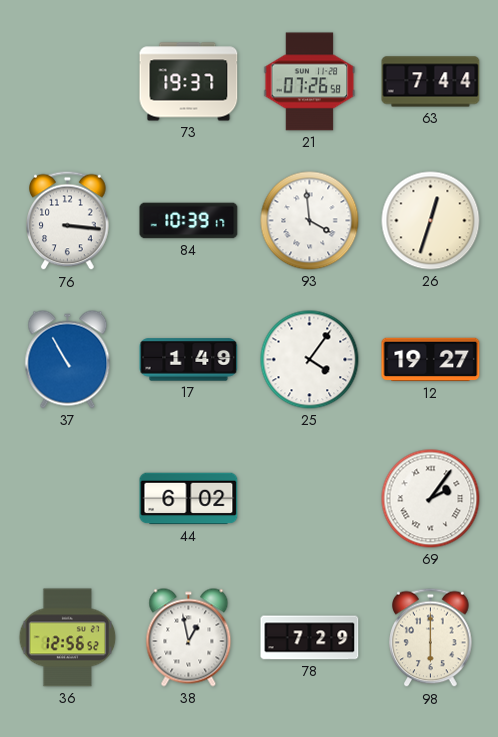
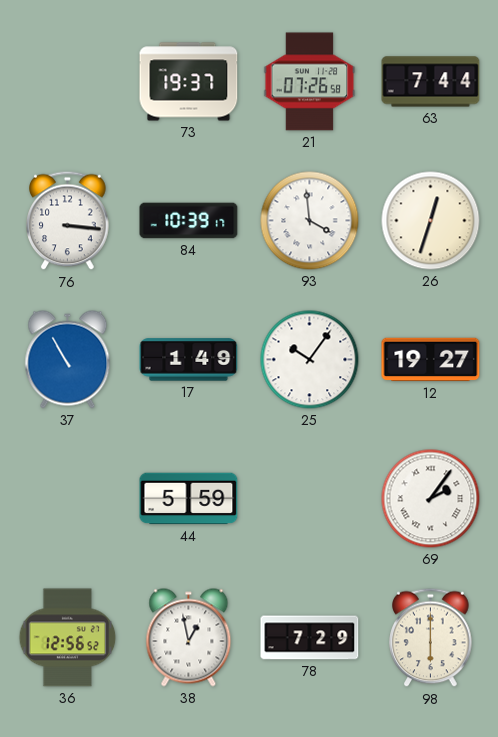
25: 4:06 -> 10:06 (310, 360)
44: 6:02 -> 5:59 (189, 499)
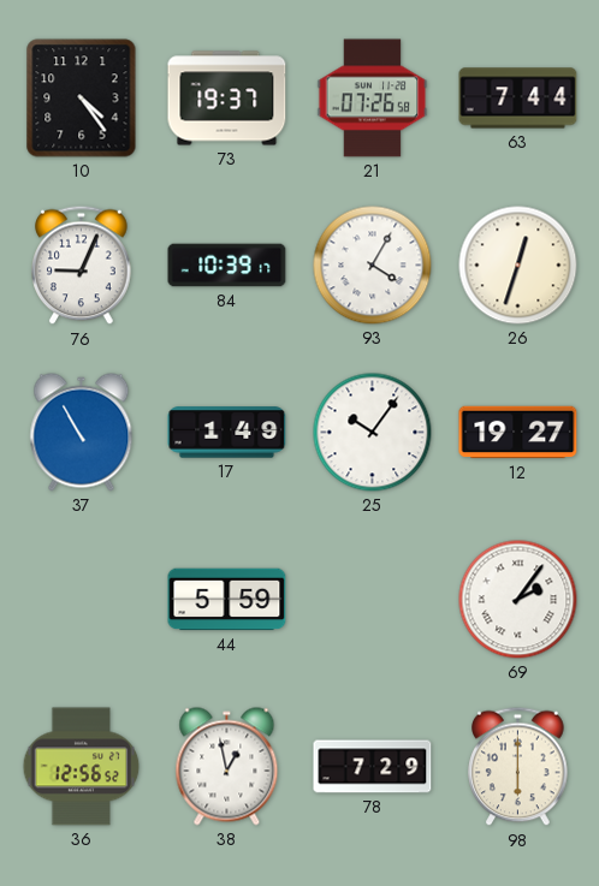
10: none -> 4:24 (82, 99)
76: 3:16 -> 9:04 (82, 266)
93: 3:59 -> 4:05 (373, 266)
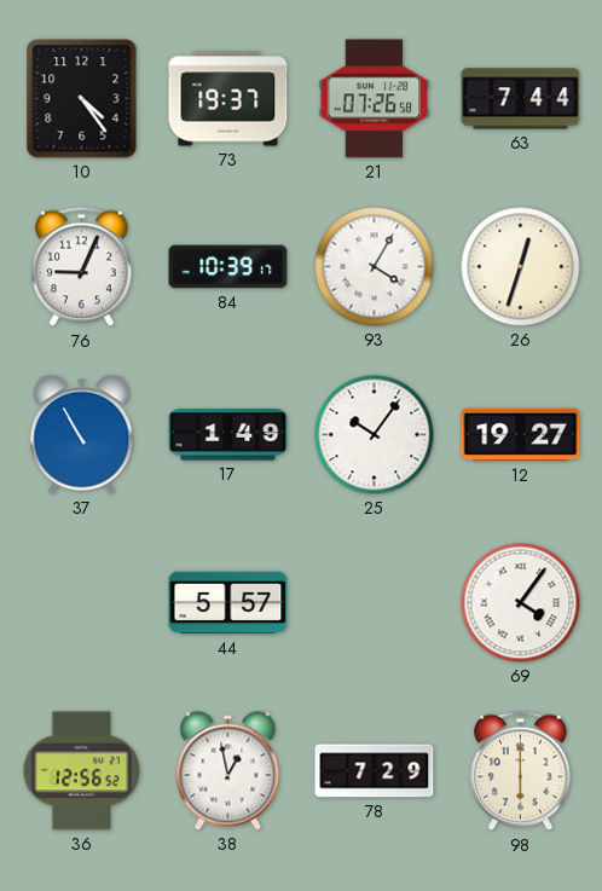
44: 5:59 -> 5:57 (228, 603)
69: 2:06 -> 4:06 (521, 603)
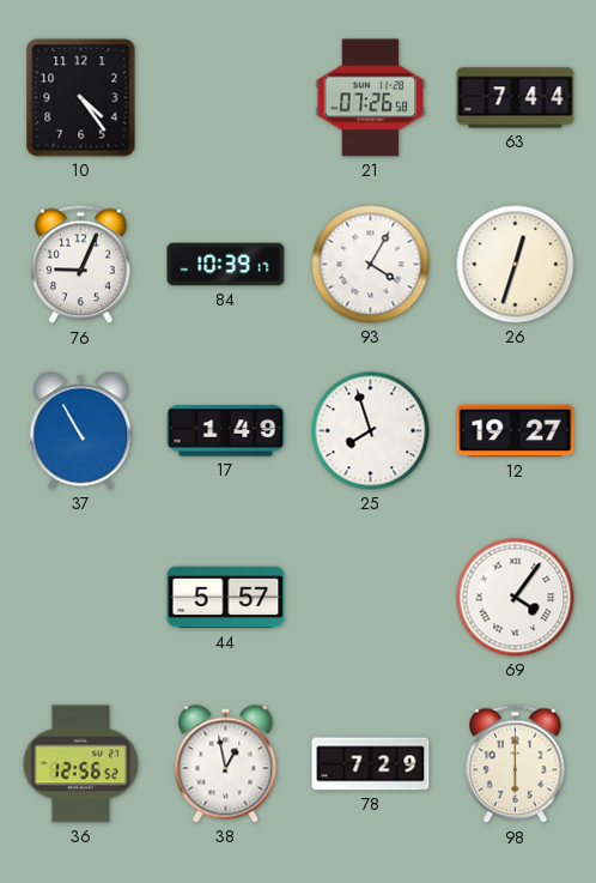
73: 19:37 -> none (228, 99)
25: 10:06 -> 7:57 (371, 431)
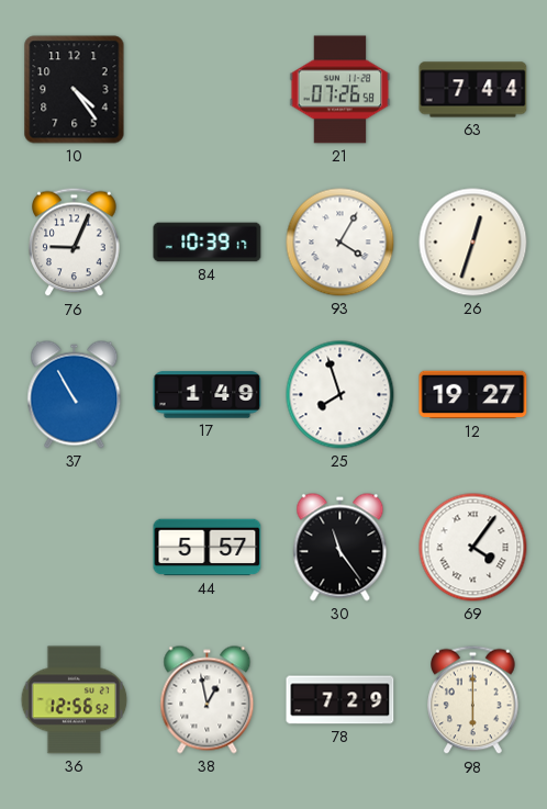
30: none -> 11:24 (341, 548)
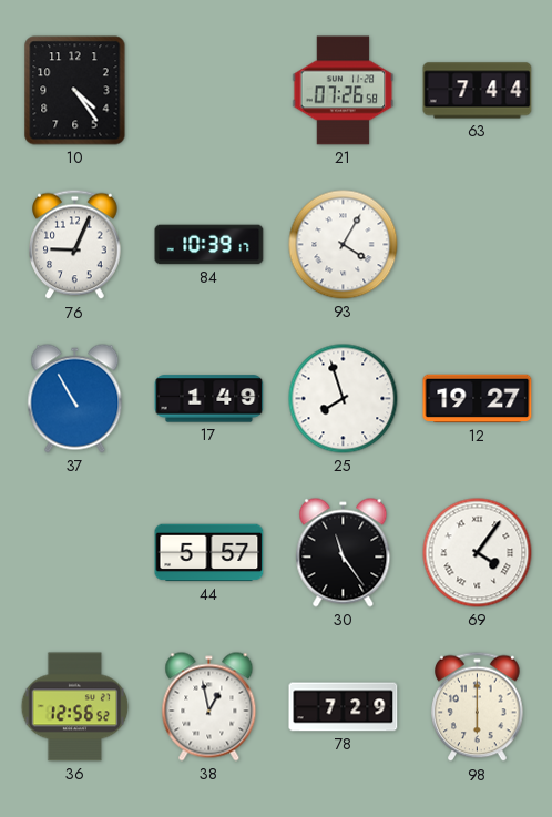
26: 12:33 -> none (473, 243)
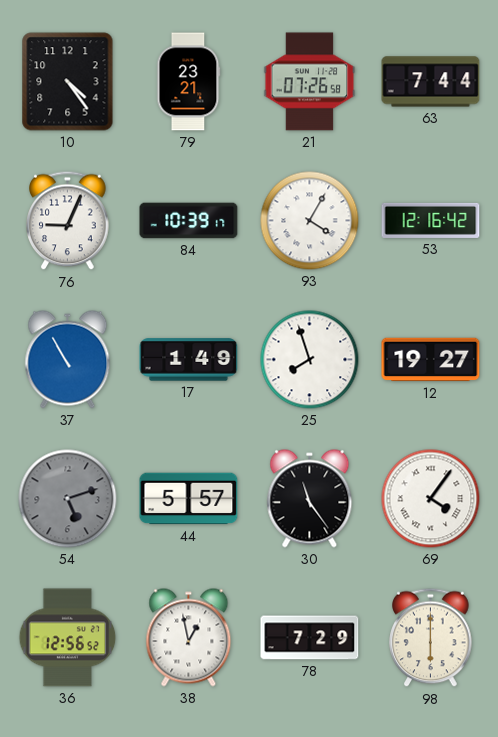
79: none -> 23:21 (189, 82)
53: none -> 12:16 (431, 220)
54: none -> 5:12 (68, 499)
